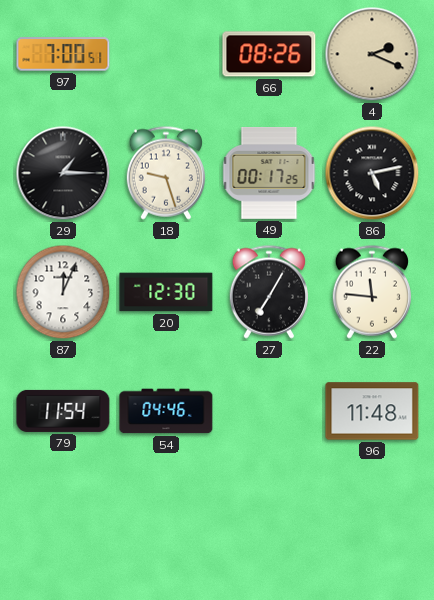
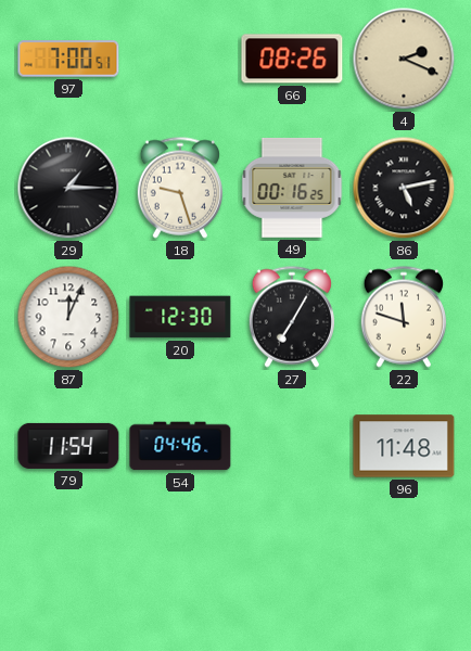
49: 00:17 -> 00:16 (292, 189)
22: 11:46 -> 11:48 (403, 317)
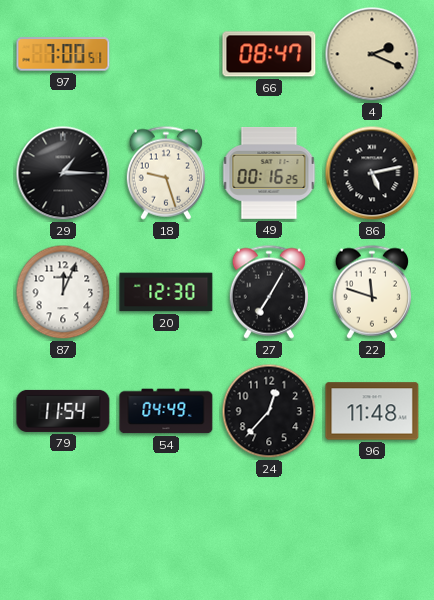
66: 08:26 -> 08:47 (269, 54)
54: 04:46 -> 04:49 (166, 411)
24: none -> 12:37 (269, 411)
